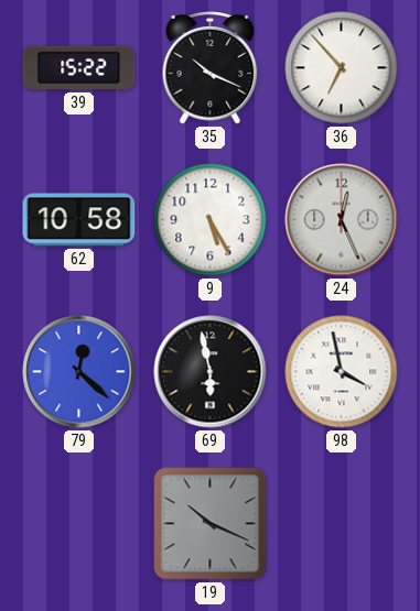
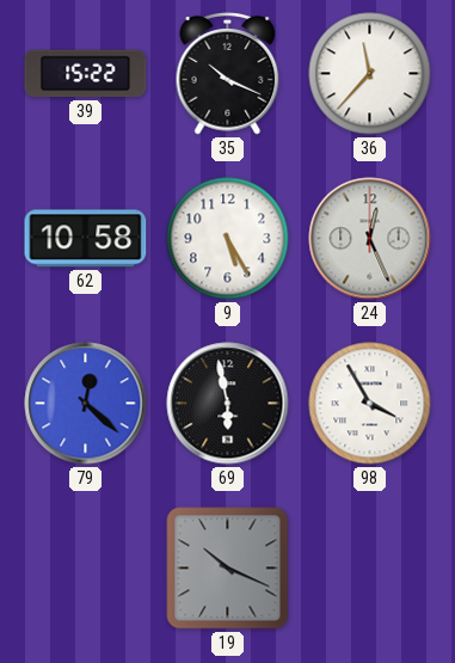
36: 6:53 -> 11:37 (370, 74)
98: 3:58 -> 3:55 (370, 404)
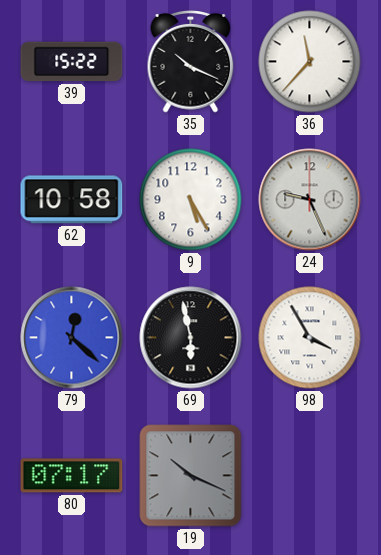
24: 12:26 -> 9:26 (310, 200)
80: none -> 07:17 (72, 476)
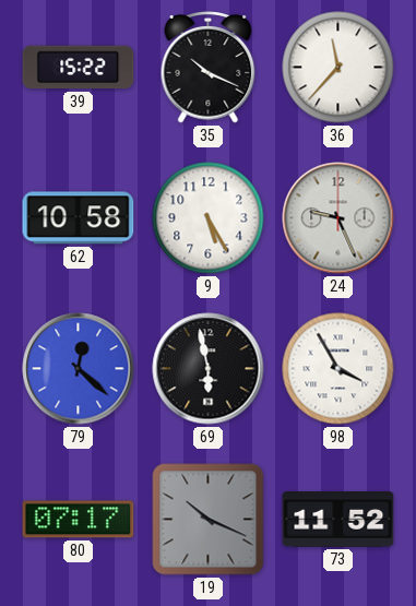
73: none -> 11:52 (338, 520)
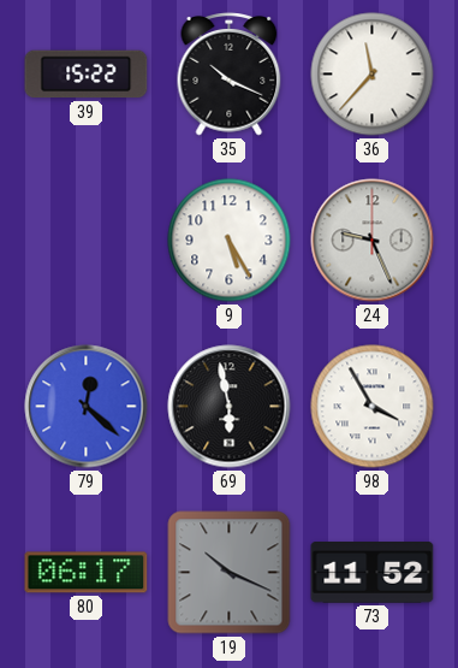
62: 10:58 -> none (79, 218)
80: 07:17 -> 06:17 (87, 573)
